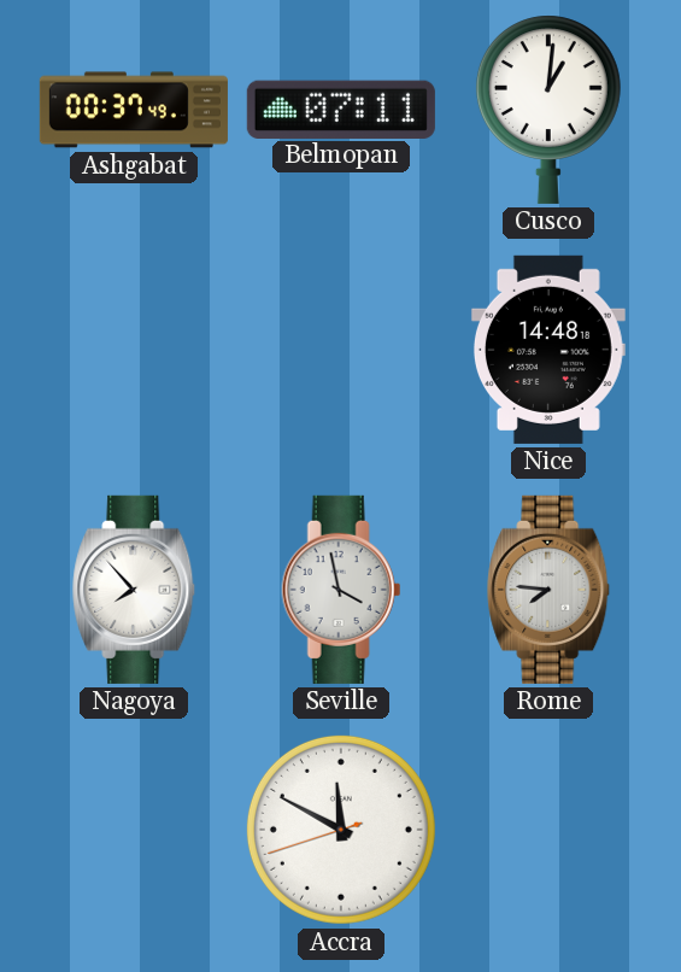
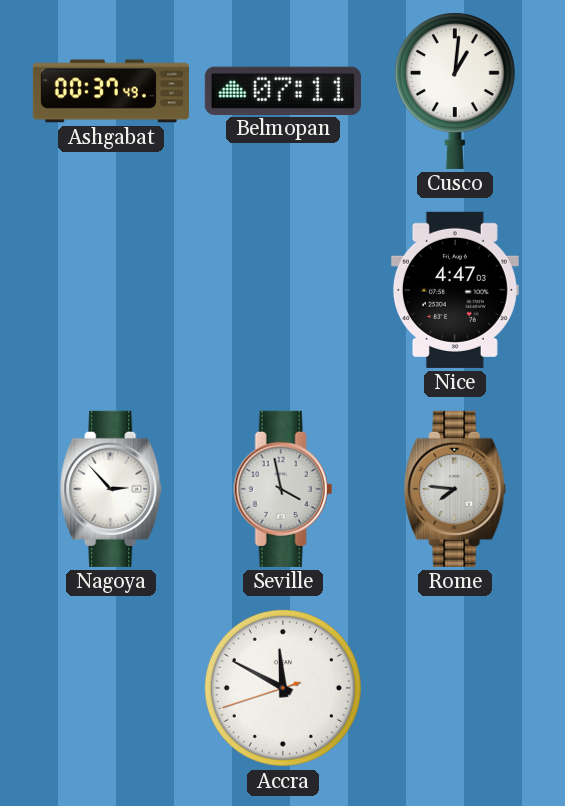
Nice: 14:48 -> 4:47 (455, 290)
Nagoya: 7:53 -> 2:53 (112, 489)
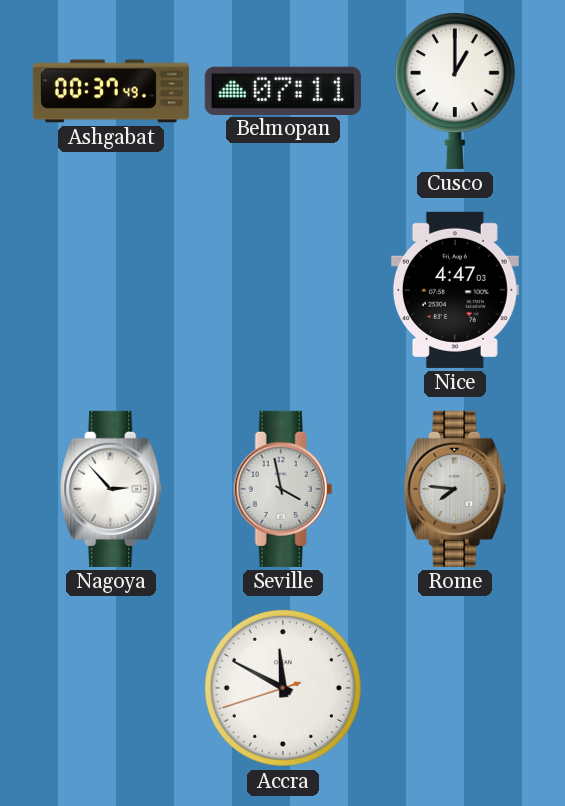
Cusco: 1:01 -> 1:00 (455, 91)
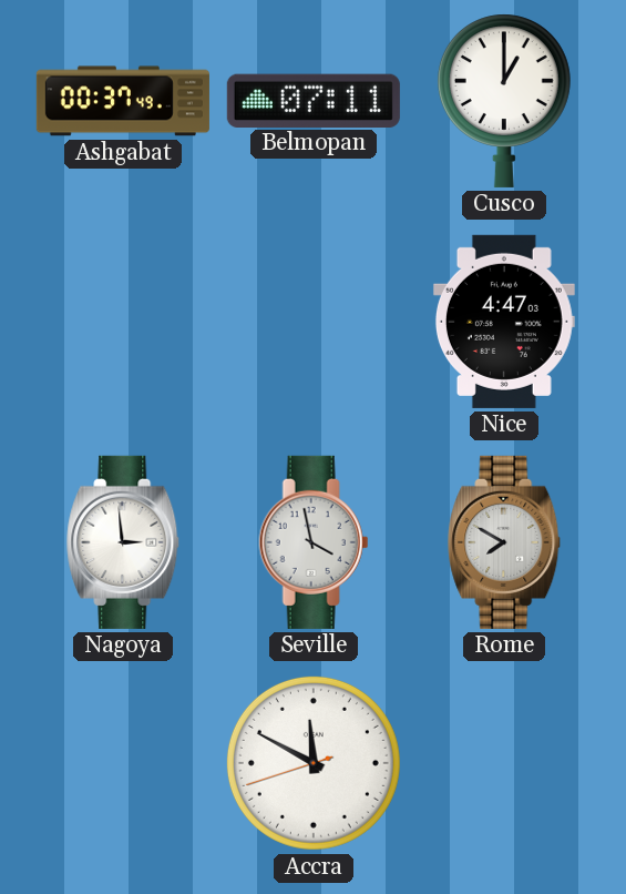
Nagoya: 2:53 -> 2:59 (124, 542)
Rome: 7:46 -> 7:50 (505, 542)
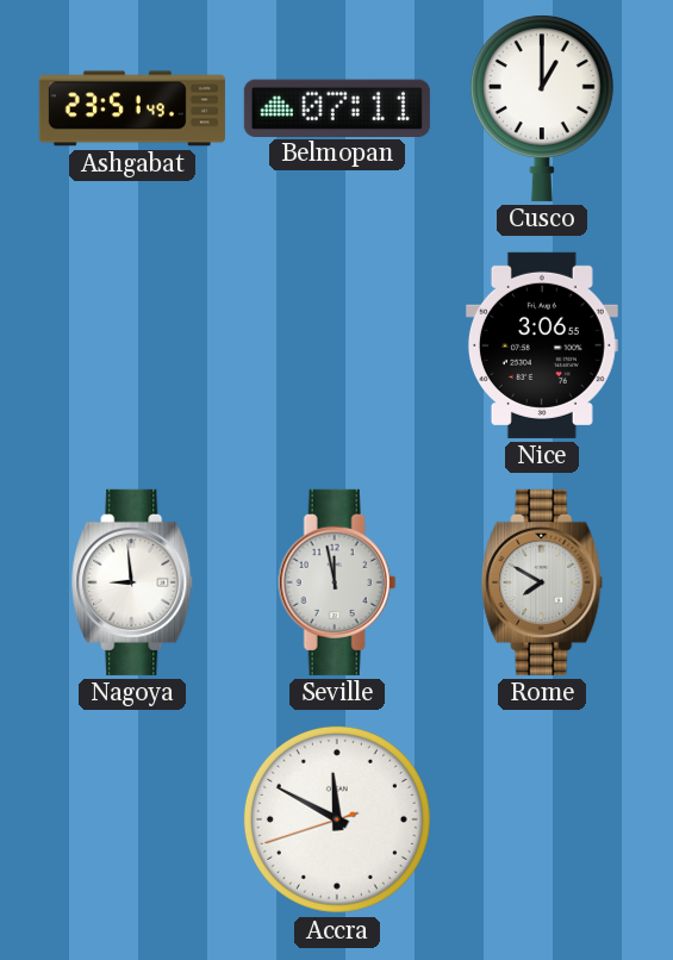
Ashgabat: 00:37 -> 23:51 (132, 108)
Nice: 4:47 -> 3:06 (542, 345)
Nagoya: 2:59 -> 8:59 (133, 582)
Seville: 3:58 -> 11:58 (337, 582)
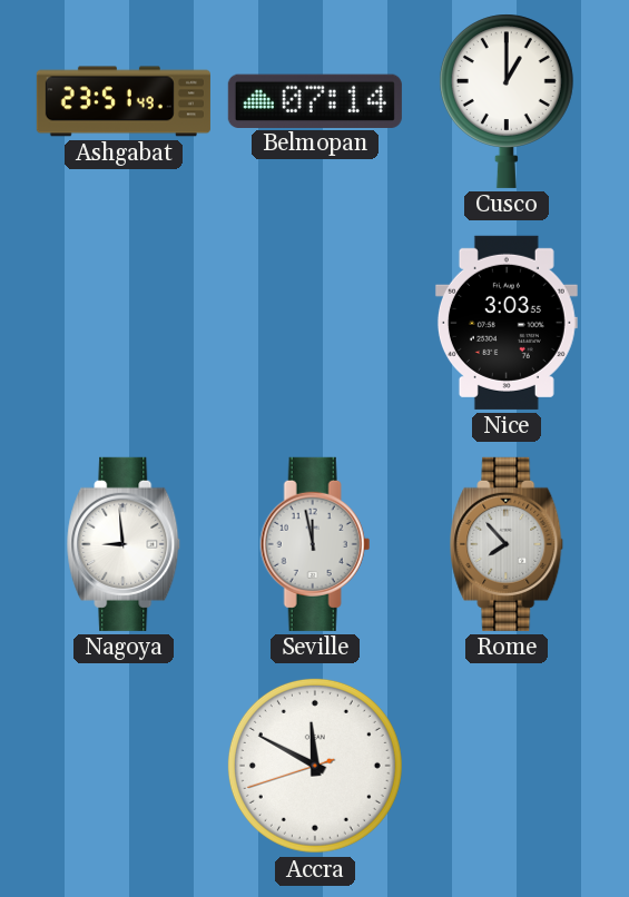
Belmopan: 07:11 -> 07:14 (315, 100)
Nice: 3:06 -> 3:03 (507, 323)
Rome: 7:50 -> 7:53 (508, 544)
